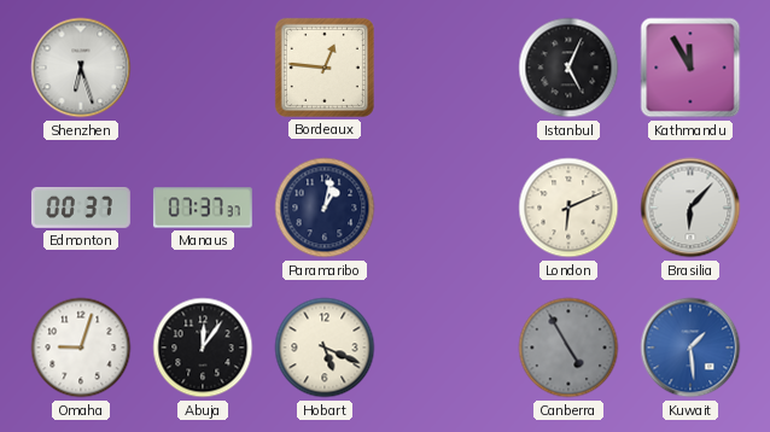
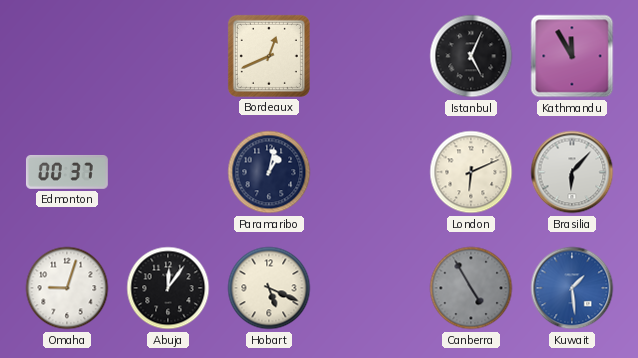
Shenzhen: 6:27 -> none (81, 68)
Bordeaux: 12:46 -> 12:41 (269, 56)
Manaus: 07:37 -> none (203, 208)
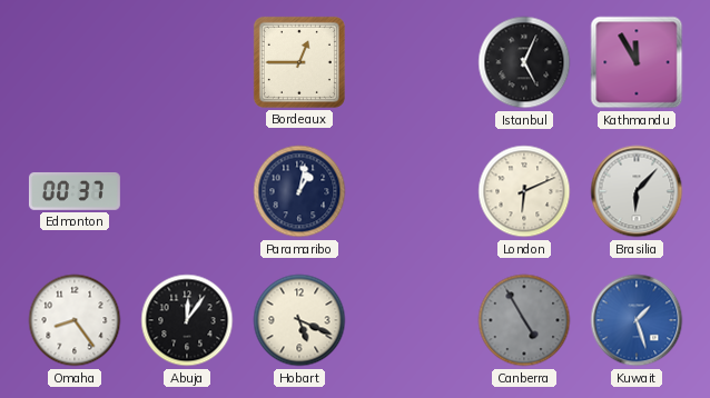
Bordeaux: 12:41 -> 12:45 (299, 62)
Omaha: 9:03 -> 8:24 (75, 320)
Kuwait: 1:29 -> 1:27 (637, 320)
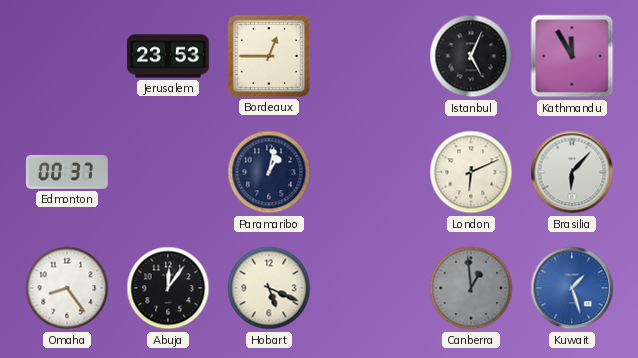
Jerusalem: none -> 23:53 (169, 56)
Canberra: 4:55 -> 12:59 (471, 288)
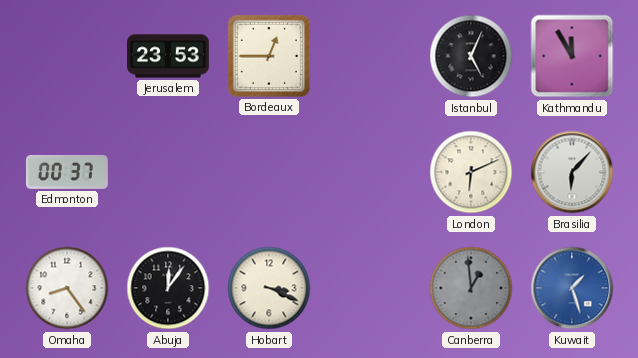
Paramaribo: 1:02 -> none (269, 172)
Hobart: 5:19 -> 3:19 (269, 288)
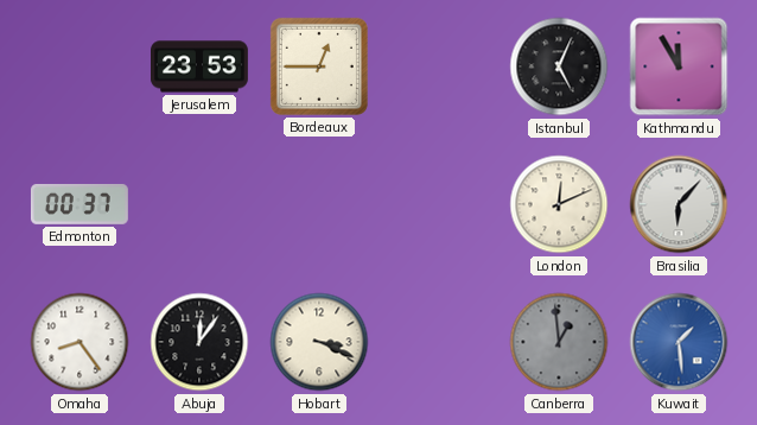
London: 6:11 -> 12:11 (559, 204)
Kuwait: 1:27 -> 1:29 (679, 342)
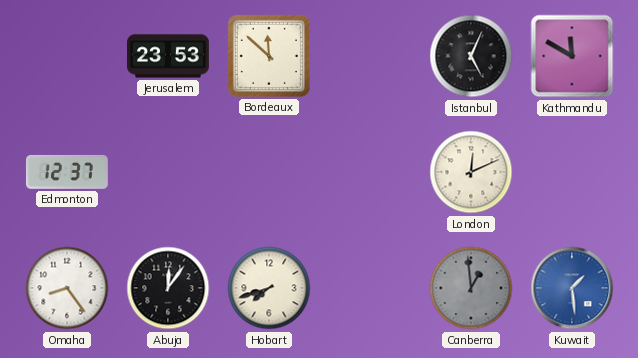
Bordeaux: 12:45 -> 11:52 (269, 56)
Kathmandu: 11:55 -> 11:50 (572, 56)
Edmonton: 00:37 -> 12:37 (67, 172)
Brasilia: 6:07 -> none (679, 204)
Hobart: 3:19 -> 7:42 (269, 288)
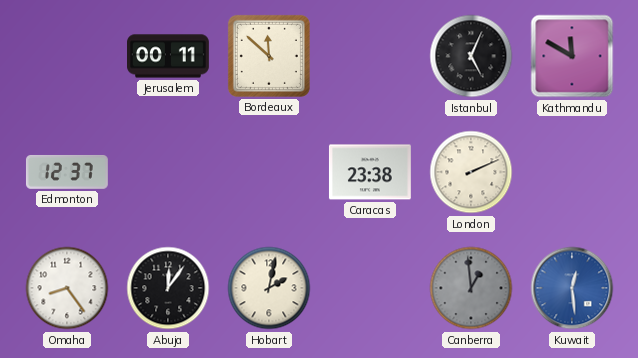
Jerusalem: 23:53 -> 00:11 (169, 56)
Caracas: none -> 23:38 (370, 172)
London: 12:11 -> 2:11 (471, 172)
Hobart: 7:42 -> 2:02 (269, 288)
Kuwait: 1:29 -> 12:29 (572, 288)
